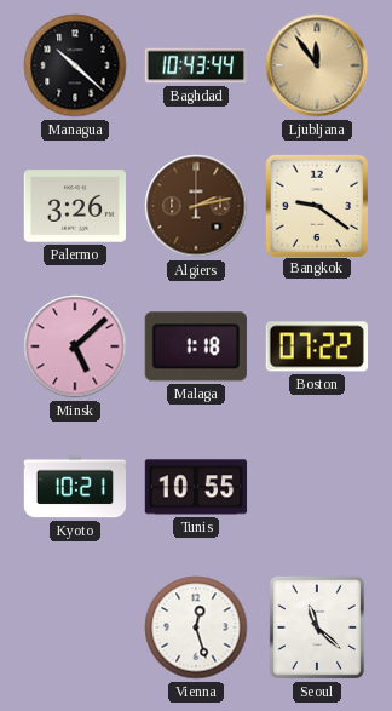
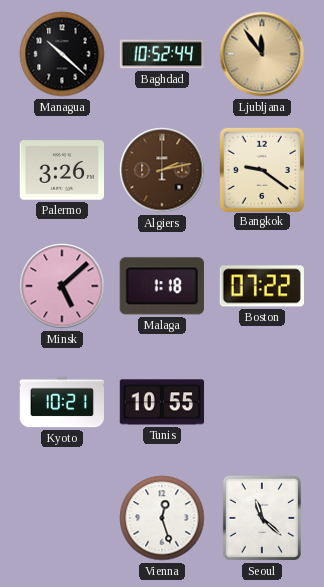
Baghdad: 10:43 -> 10:52 (161, 54)
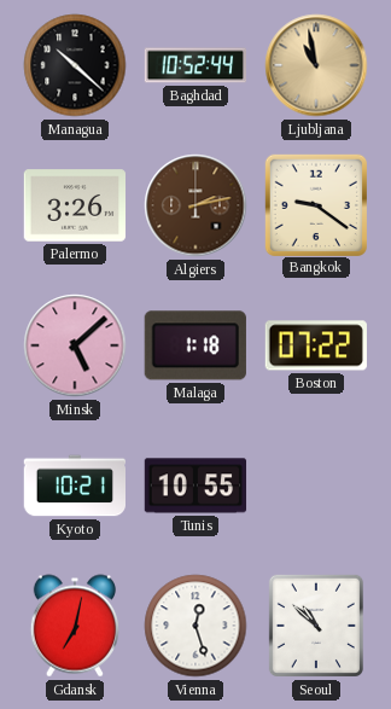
Ljubljana: 11:54 -> 10:58 (316, 65)
Gdansk: none -> 7:02 (74, 626)
Seoul: 11:22 -> 10:52 (316, 626)
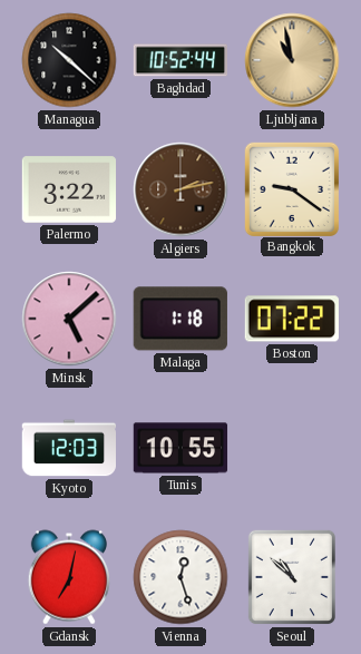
Palermo: 3:26 -> 3:22 (69, 189)
Kyoto: 10:21 -> 12:03 (68, 448)
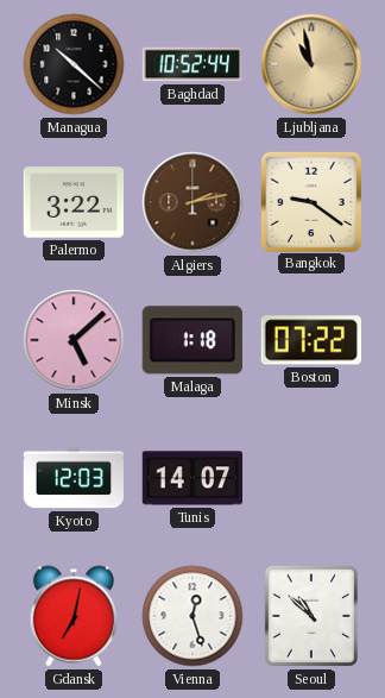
Tunis: 10:55 -> 14:07 (192, 478)
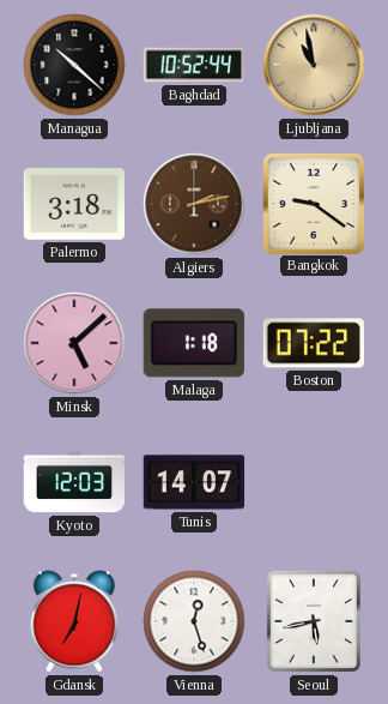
Palermo: 3:22 -> 3:18 (74, 204)
Seoul: 10:52 -> 5:43 (314, 621)
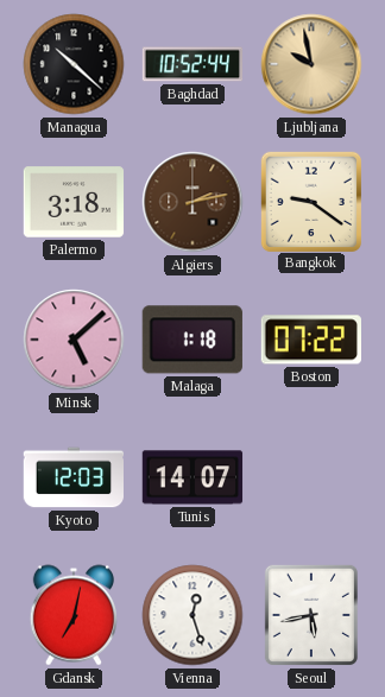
Ljubljana: 10:58 -> 9:58 (311, 64)
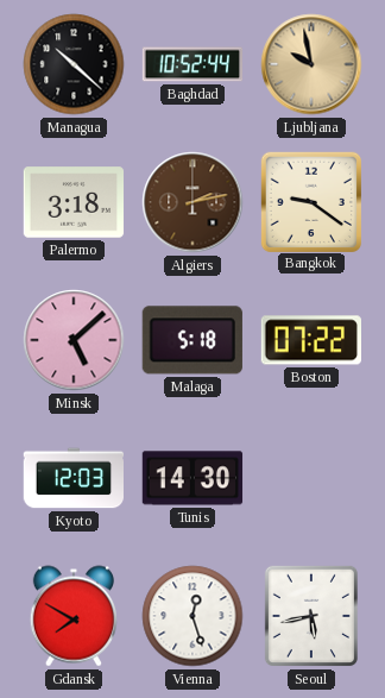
Malaga: 1:18 -> 5:18 (192, 340)
Tunis: 14:07 -> 14:30 (192, 478)
Gdansk: 7:02 -> 7:50 (72, 616)
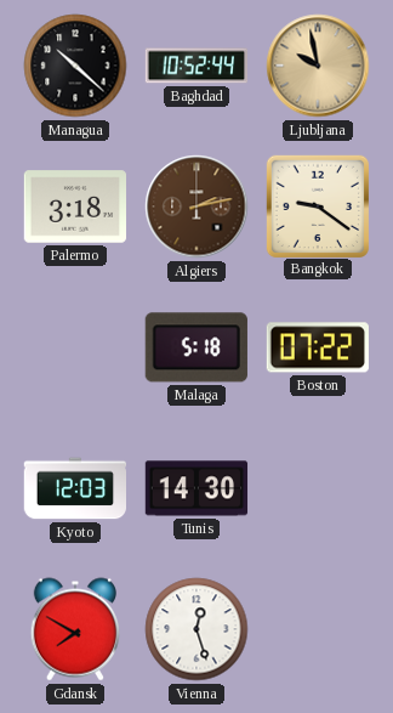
Minsk: 5:08 -> none (74, 340)
Seoul: 5:43 -> none (311, 616)
